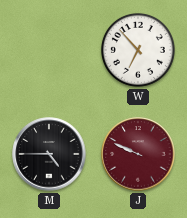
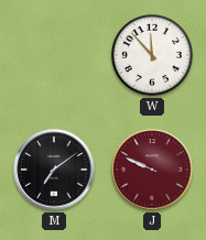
W: 6:53 -> 11:53 (152, 55)
M: 4:45 -> 7:09 (54, 170)
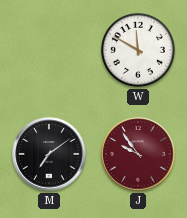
W: 11:53 -> 11:50 (138, 50)
J: 9:49 -> 9:54 (138, 154)
